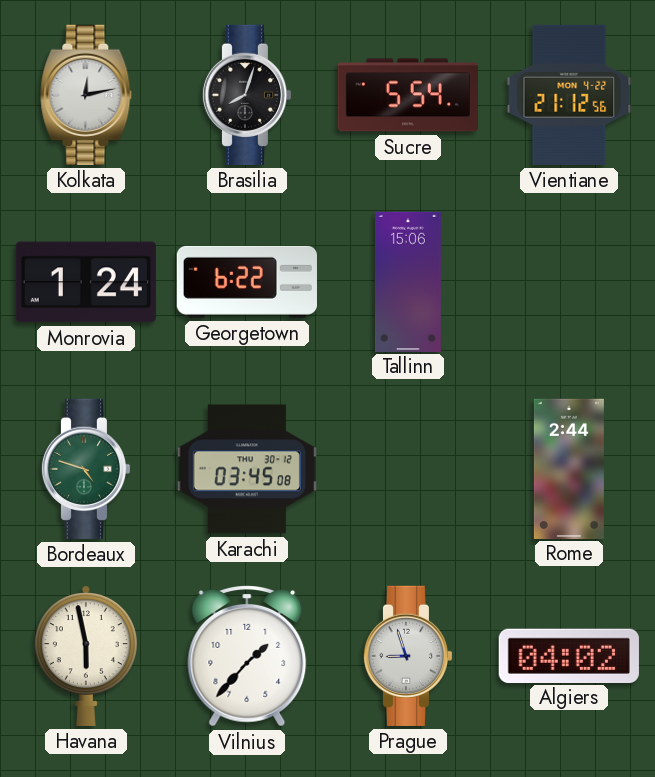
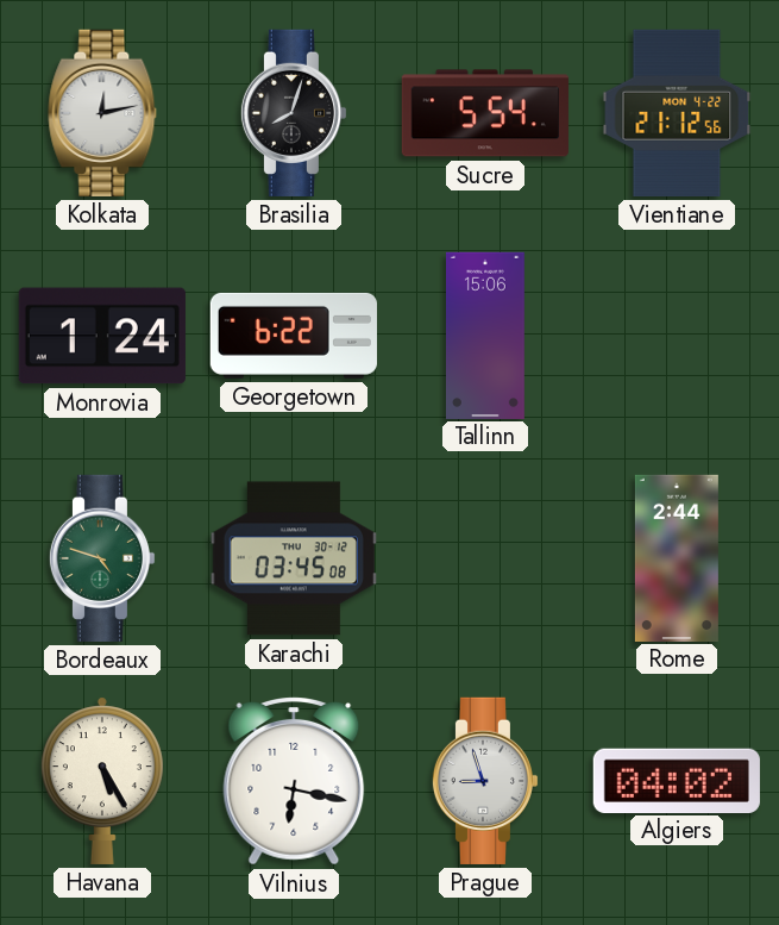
Havana: 5:58 -> 5:25 (102, 781)
Vilnius: 1:37 -> 6:17 (294, 782)
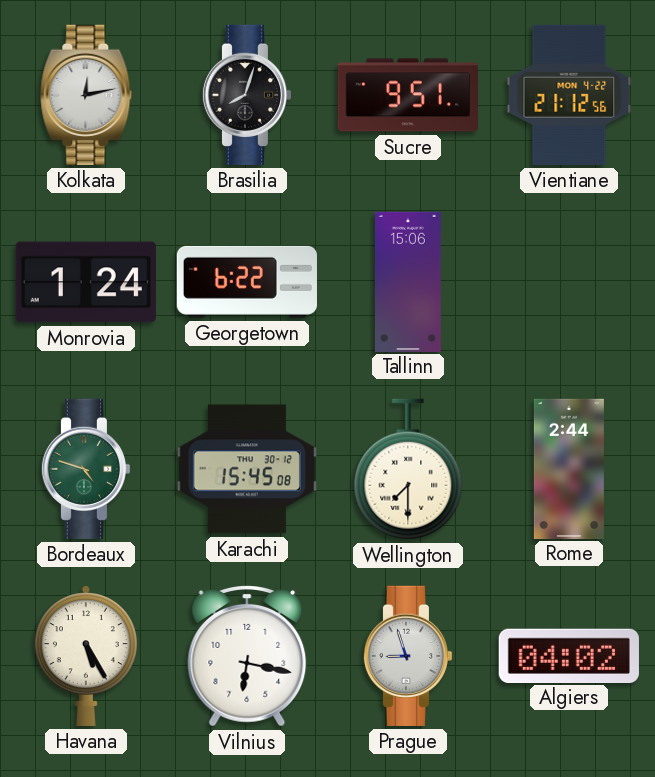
Sucre: 5:54 -> 9:51 (408, 95)
Karachi: 03:45 -> 15:45 (247, 469)
Wellington: none -> 7:30 (408, 469)
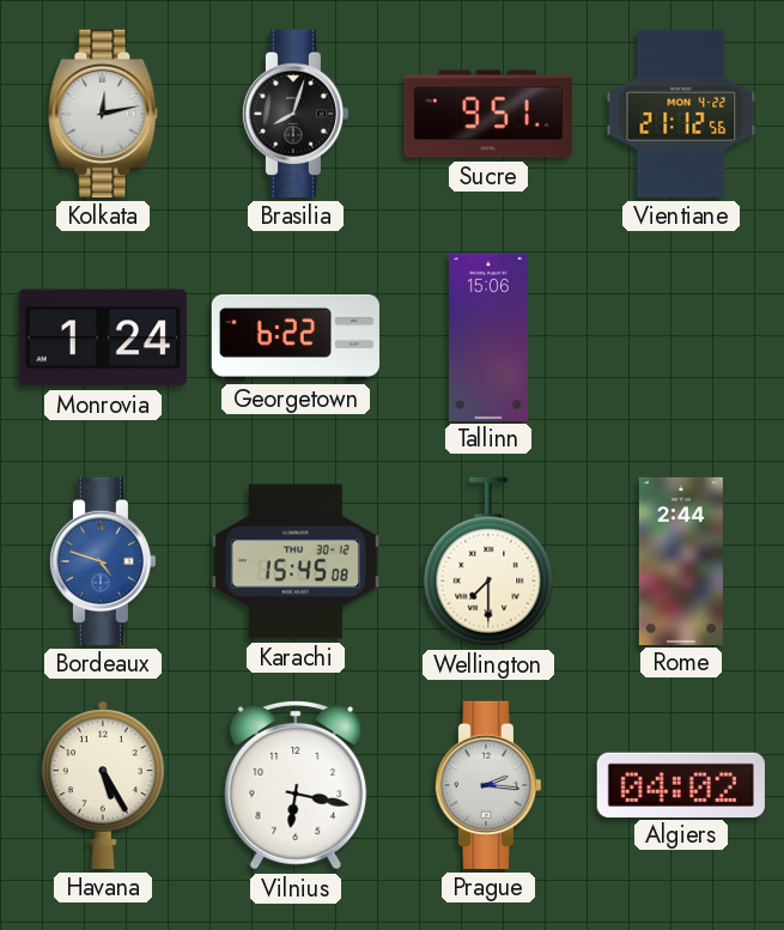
Bordeaux dial: green -> blue (103, 561)
Prague: 8:57 -> 2:16 (488, 785)
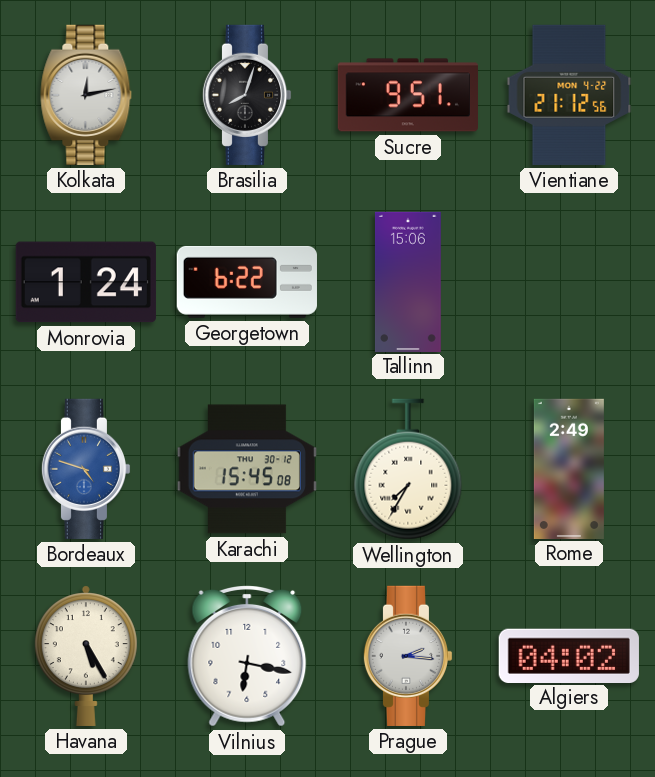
Wellington: 7:30 -> 7:35 (408, 469)
Rome: 2:44 -> 2:49 (569, 468)
